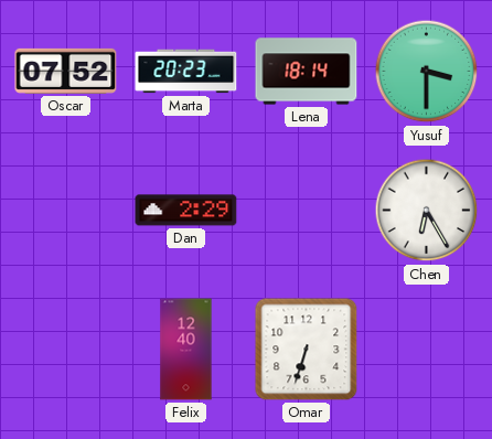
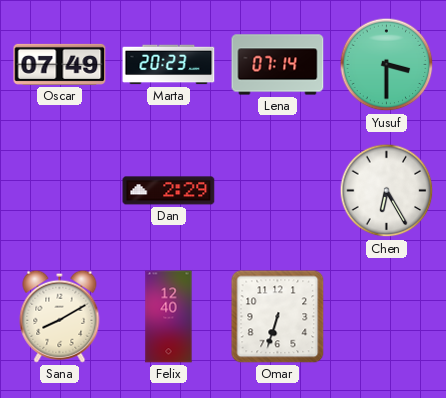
Oscar: 07:52 -> 07:49 (60, 64)
Lena: 18:14 -> 07:14 (278, 65)
Sana: none -> 8:10 (60, 316)
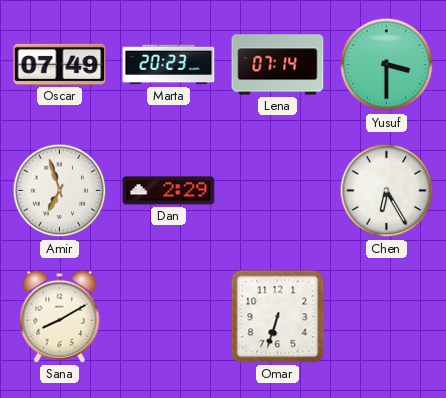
Amir: none -> 6:57 (60, 191)
Felix: 12:40 -> none (169, 317)
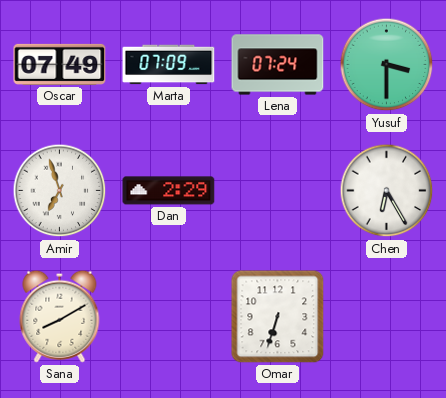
Marta: 20:23 -> 07:09 (169, 65)
Lena: 07:14 -> 07:24 (278, 65)
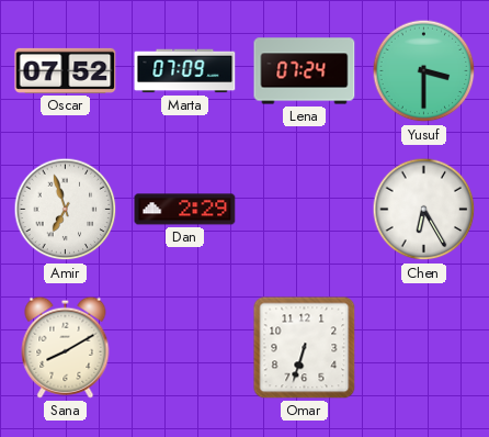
Oscar: 07:49 -> 07:52 (66, 70)
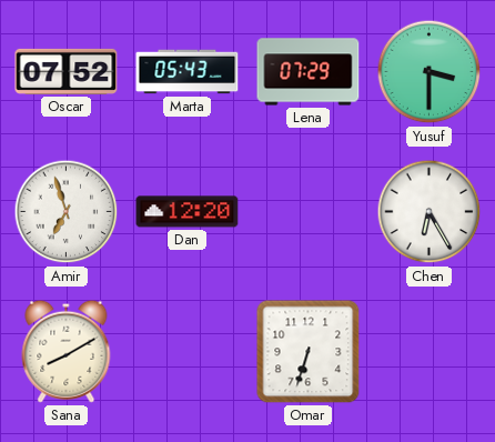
Marta: 07:09 -> 05:43 (188, 72)
Lena: 07:24 -> 07:29 (309, 72)
Dan: 2:29 -> 12:20 (188, 212)
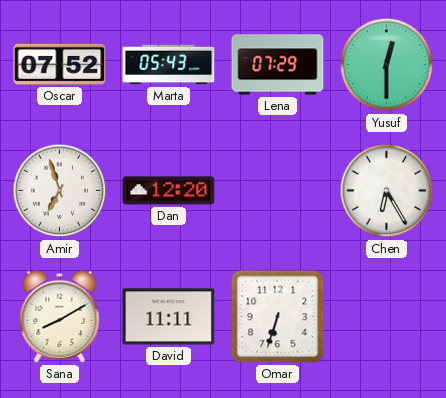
Yusuf: 3:30 -> 12:30 (387, 65)
David: none -> 11:11 (169, 317)
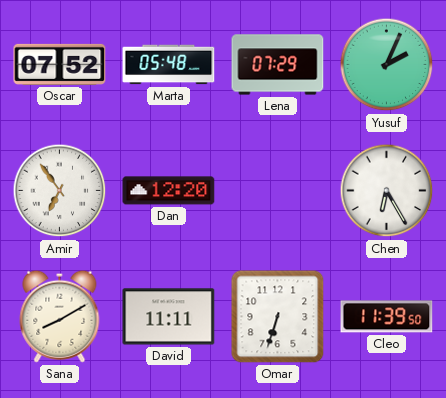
Marta: 05:43 -> 05:48 (169, 65)
Yusuf: 12:30 -> 2:04 (387, 65)
Amir: 6:57 -> 6:54 (60, 191)
Cleo: none -> 11:39 (387, 317)
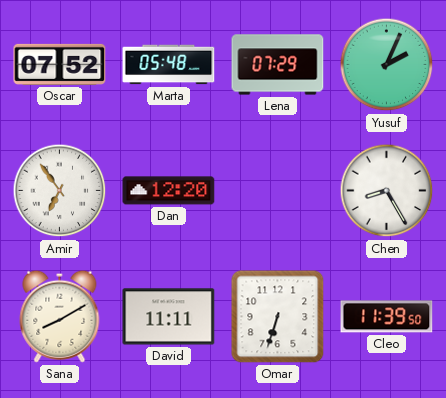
Chen: 6:25 -> 8:25 (387, 191)
